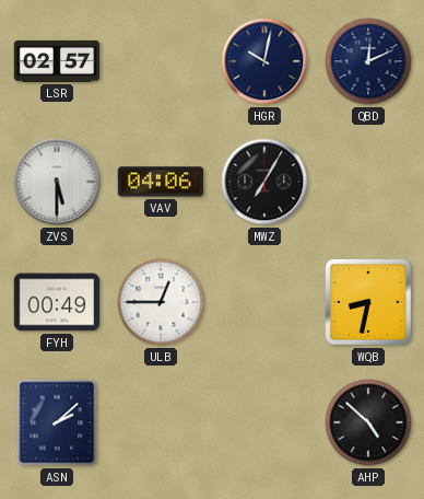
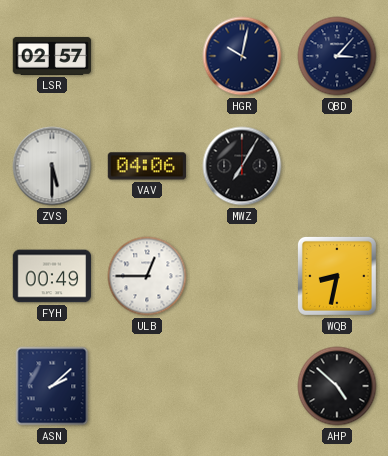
QBD: 12:11 -> 3:07 (337, 56)
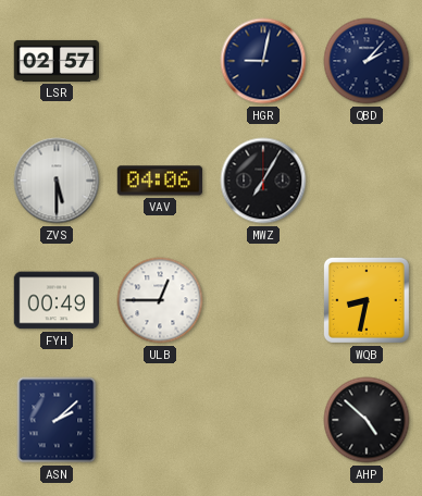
HGR: 10:02 -> 9:02 (263, 61)
QBD: 3:07 -> 2:07 (367, 61)
